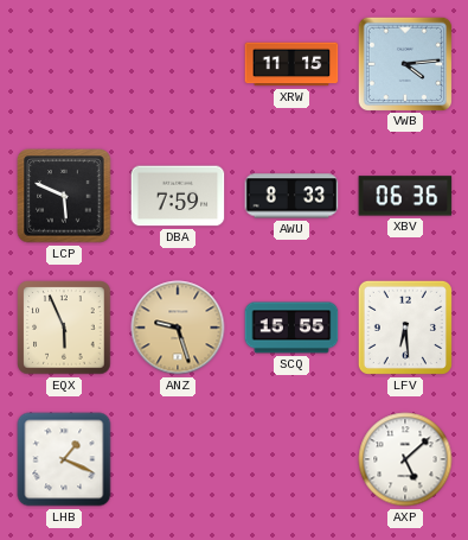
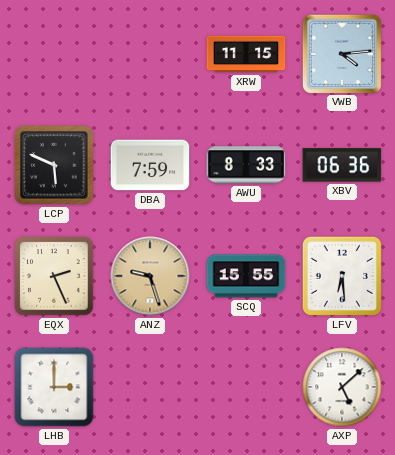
EQX: 5:56 -> 2:26 (54, 276)
LHB: 1:19 -> 3:00 (54, 387)
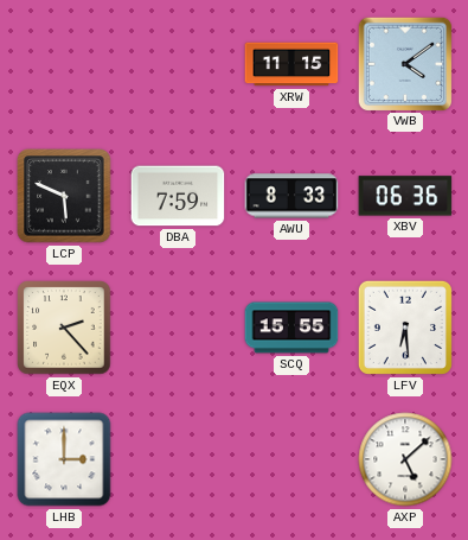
VWB: 4:14 -> 4:09 (404, 63)
EQX: 2:26 -> 2:23 (64, 328)
ANZ: 9:27 -> none (150, 276)
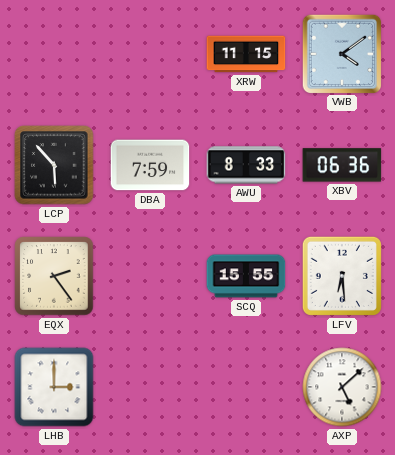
LCP: 5:49 -> 5:53 (54, 165)
EQX: 2:23 -> 2:24 (54, 276)
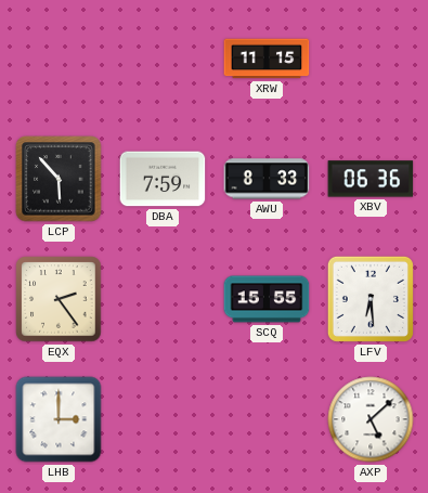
VWB: 4:09 -> none (341, 53)
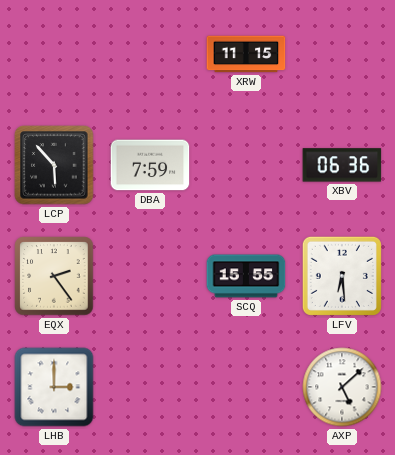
AWU: 8:33 -> none (267, 179)
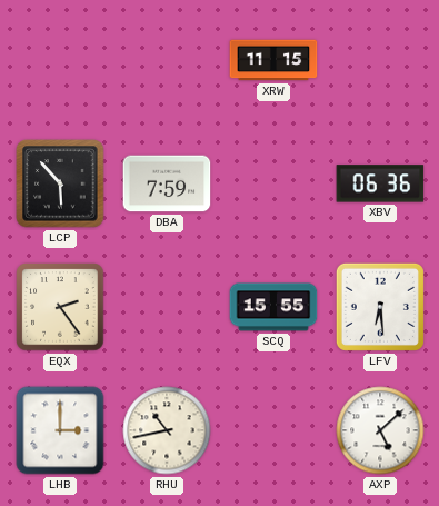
RHU: none -> 10:43 (167, 430)
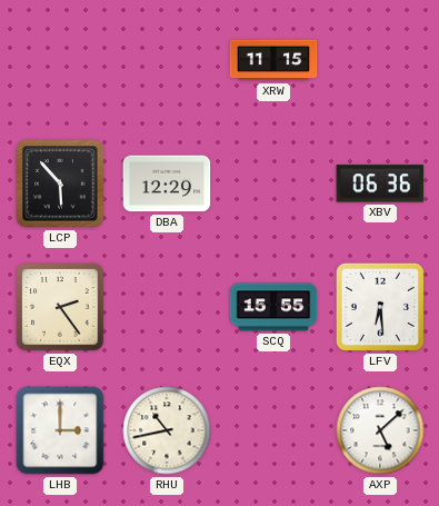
DBA: 7:59 -> 12:29 (167, 183)
